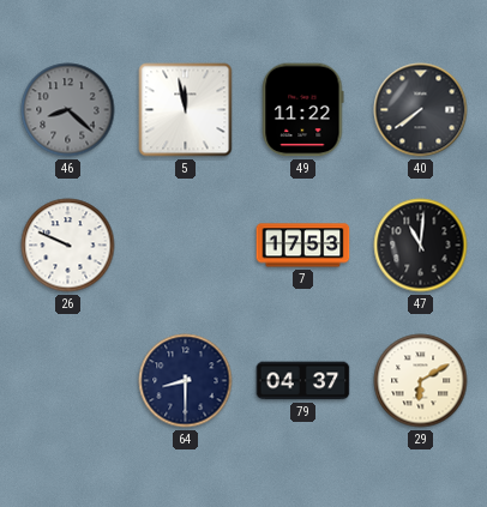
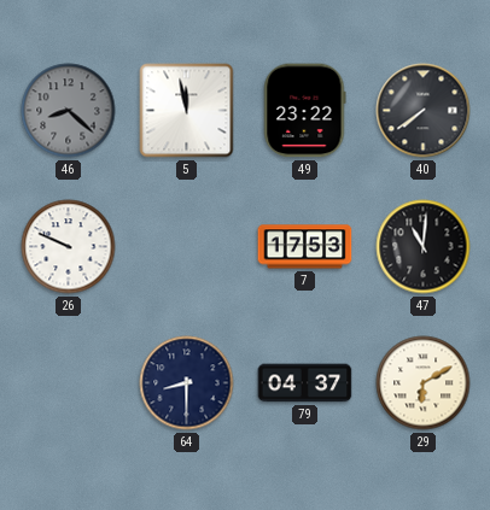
49: 11:22 -> 23:22 (305, 111)
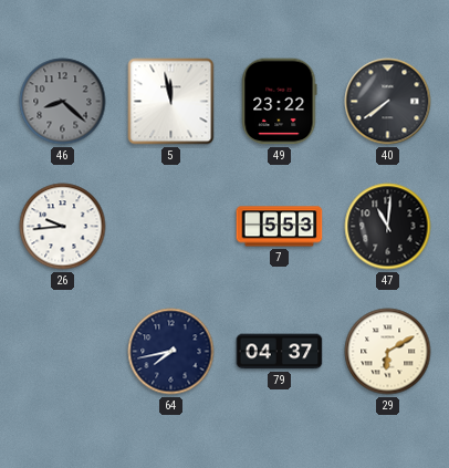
26: 9:49 -> 9:44 (63, 227)
7: 17:53 -> 5:53 (280, 227)
64: 8:30 -> 7:43 (171, 352)
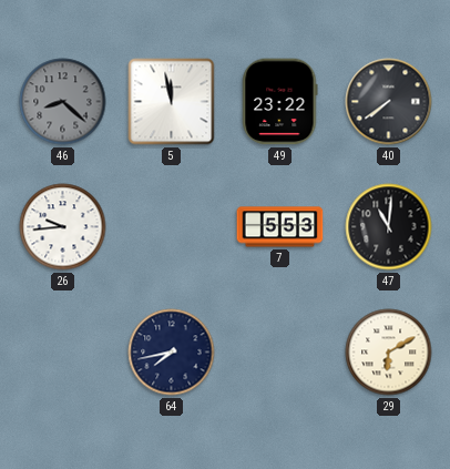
79: 04:37 -> none (280, 352)
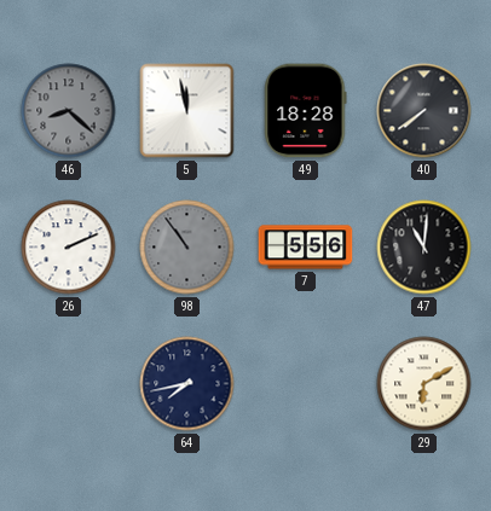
49: 23:22 -> 18:28 (306, 111)
26: 9:44 -> 2:11 (69, 248)
98: none -> 10:54 (187, 248)
7: 5:53 -> 5:56 (306, 248)
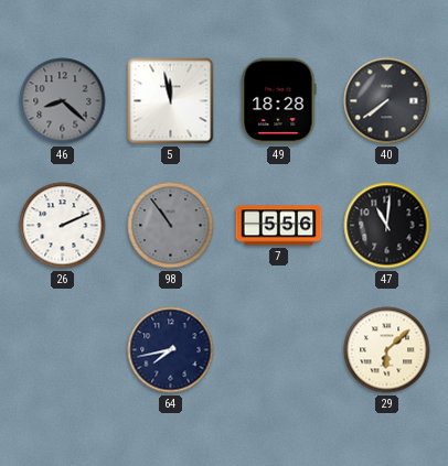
29: 6:10 -> 6:08 (387, 350)
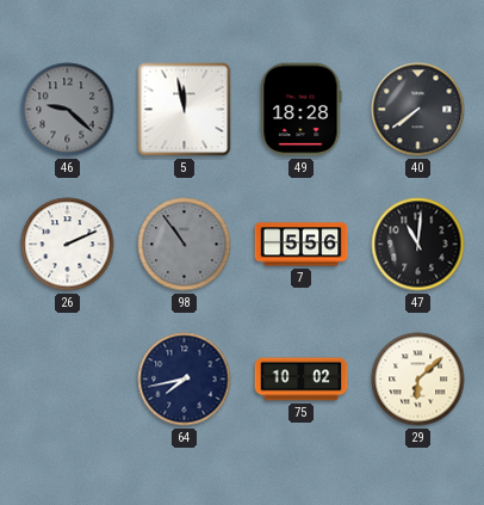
46: 8:22 -> 9:22 (68, 110)
75: none -> 10:02 (302, 380)
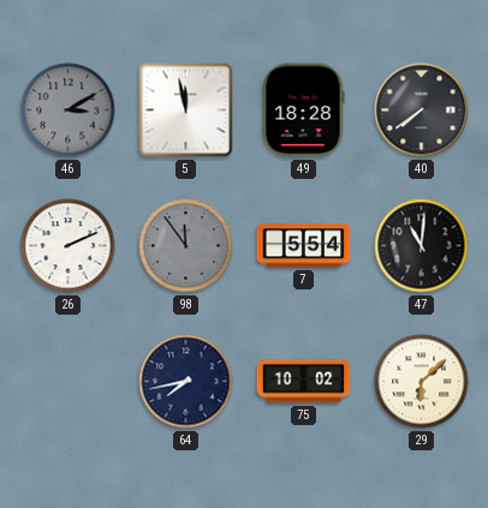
46: 9:22 -> 3:10 (69, 110)
98: 10:54 -> 11:54 (186, 246)
7: 5:56 -> 5:54 (304, 246)
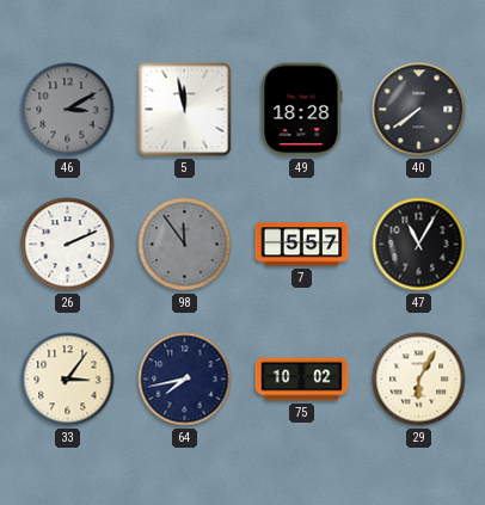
7: 5:54 -> 5:57 (302, 245)
47: 11:01 -> 11:05 (419, 245)
33: none -> 3:06 (68, 380)
29: 6:08 -> 6:05 (419, 380)
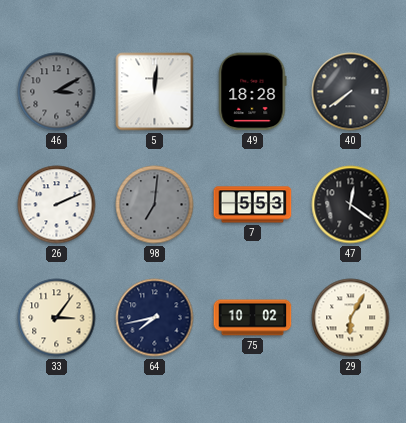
5: 11:58 -> 12:01 (155, 92)
98: 11:54 -> 7:01 (155, 205)
7: 5:57 -> 5:53 (253, 205)
47: 11:05 -> 12:21 (351, 205)
